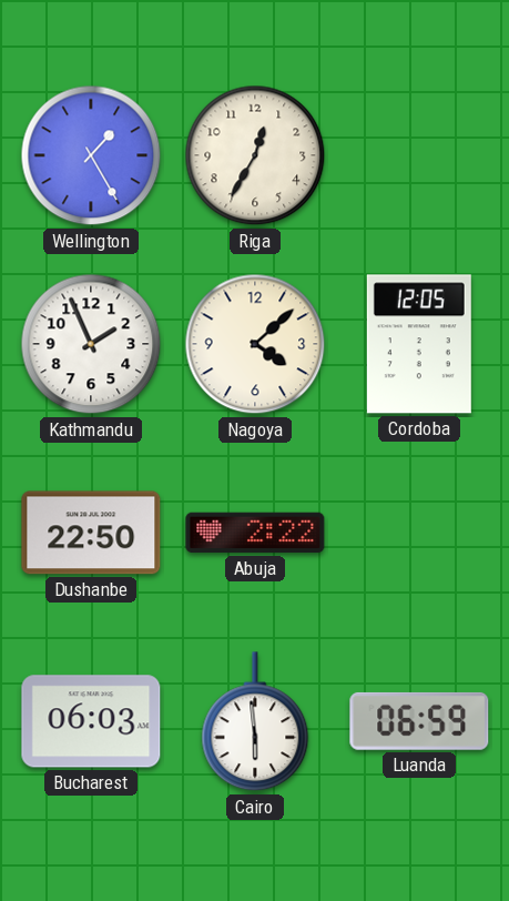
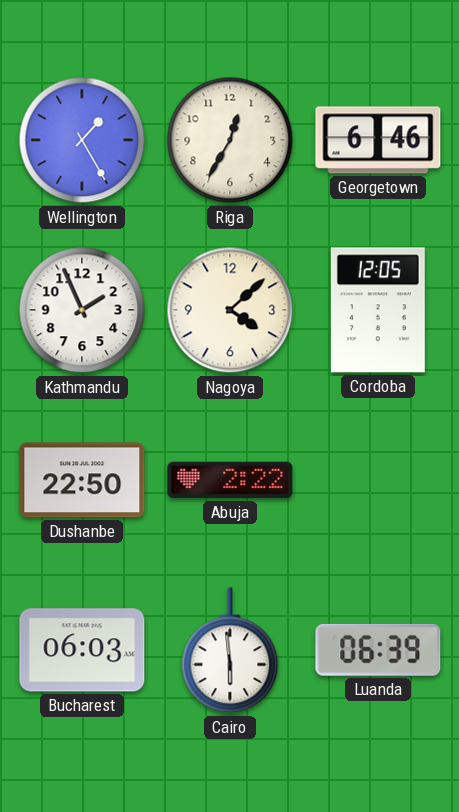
Georgetown: none -> 6:46 (378, 140)
Luanda: 06:59 -> 06:39 (378, 650)
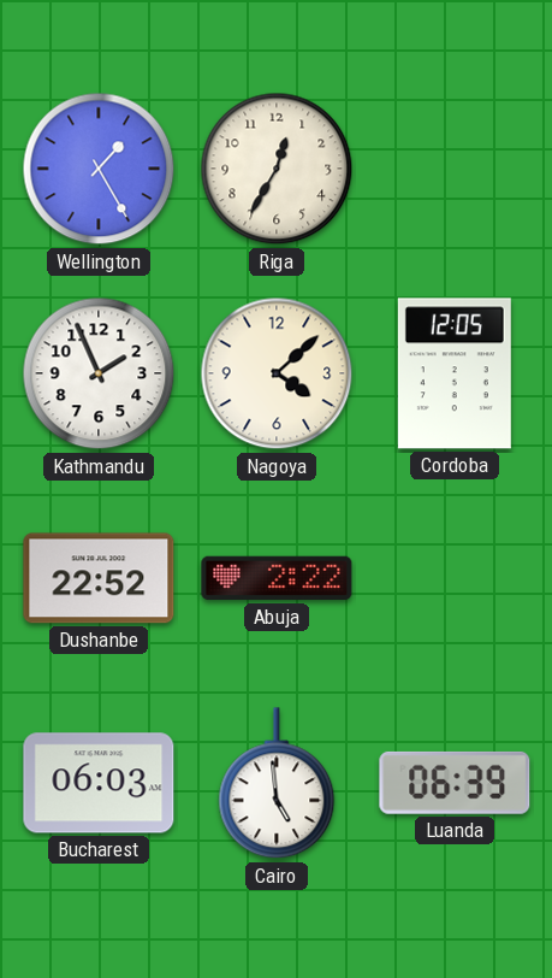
Georgetown: 6:46 -> none (378, 140)
Dushanbe: 22:50 -> 22:52 (99, 578)
Cairo: 5:59 -> 4:59 (277, 784)
